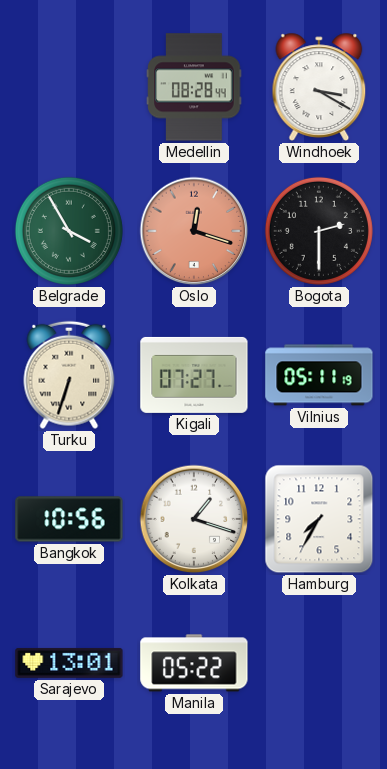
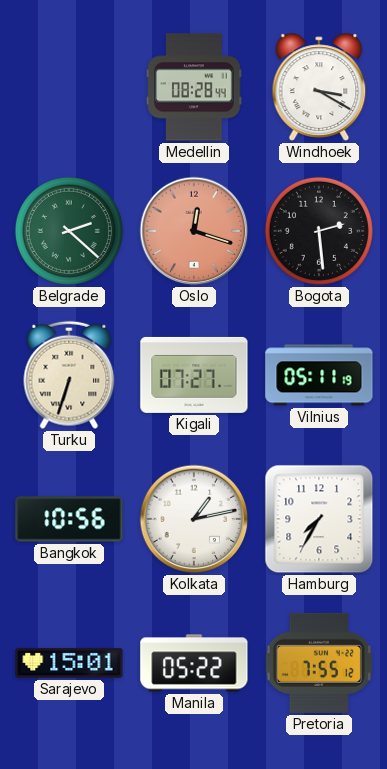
Belgrade: 3:55 -> 2:22 (69, 231)
Bogota: 2:30 -> 2:29 (319, 231)
Kolkata: 1:18 -> 1:13 (194, 519)
Sarajevo: 13:01 -> 15:01 (69, 663)
Pretoria: none -> 7:55 (319, 663)
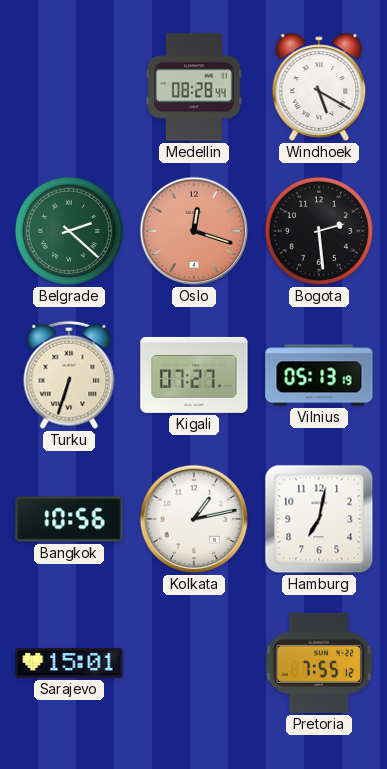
Windhoek: 3:20 -> 5:20 (319, 87)
Vilnius: 05:11 -> 05:13 (319, 375)
Hamburg: 7:35 -> 7:02 (319, 519)
Manila: 05:22 -> none (194, 663)
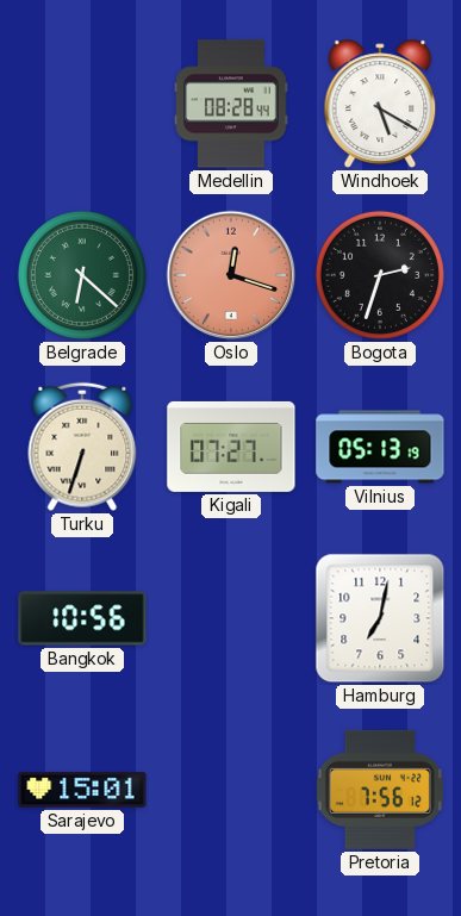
Belgrade: 2:22 -> 6:22 (82, 275)
Bogota: 2:29 -> 2:33 (380, 275)
Kolkata: 1:13 -> none (194, 519)
Pretoria: 7:55 -> 7:56 (380, 790)
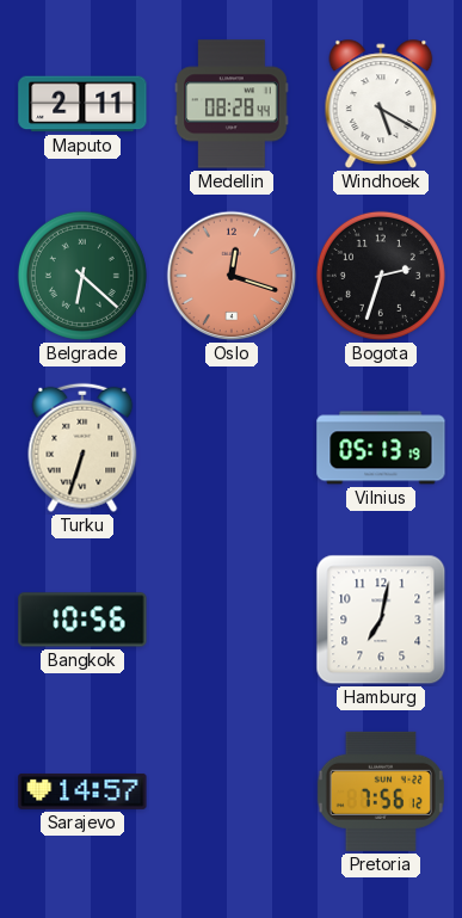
Maputo: none -> 2:11 (82, 104)
Kigali: 07:27 -> none (231, 447)
Sarajevo: 15:01 -> 14:57 (82, 791)
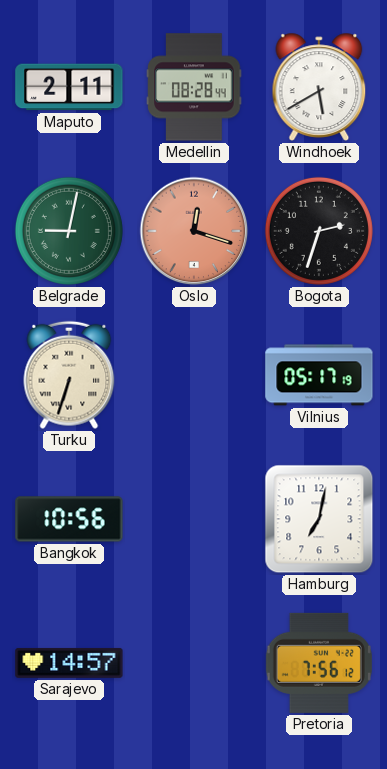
Windhoek: 5:20 -> 5:40 (319, 87)
Belgrade: 6:22 -> 9:02 (69, 231)
Vilnius: 05:13 -> 05:17 (319, 375)
